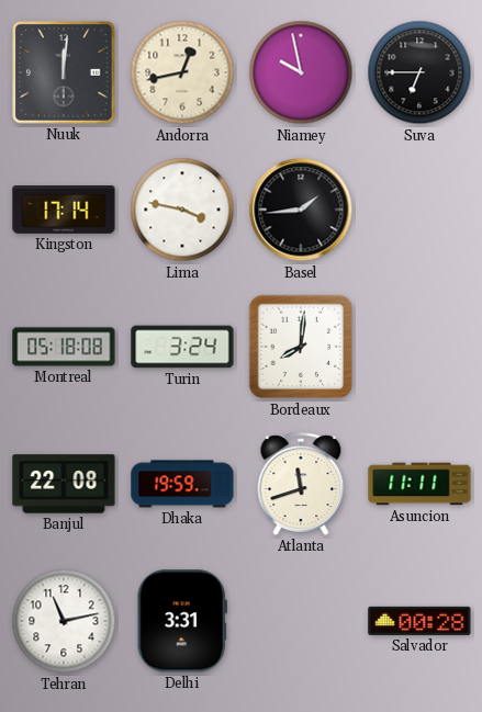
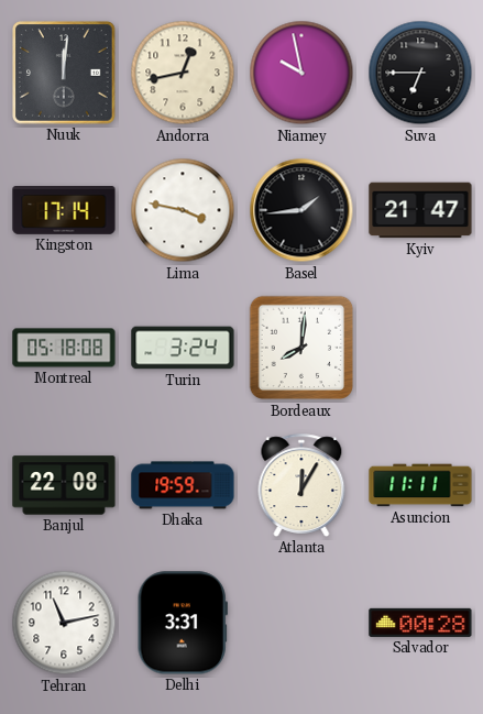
Kyiv: none -> 21:47 (420, 210)
Atlanta: 11:42 -> 12:05 (301, 485)
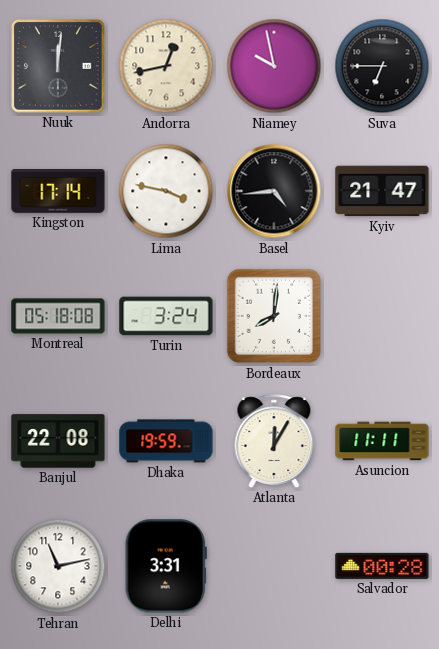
Basel: 1:44 -> 4:44 (274, 191)
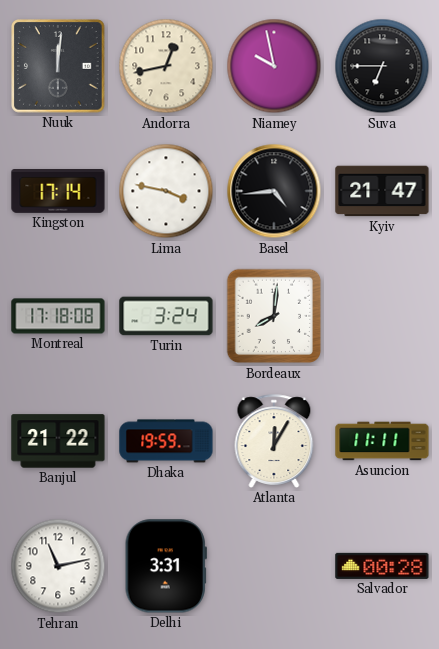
Montreal: 05:18 -> 17:18 (58, 316)
Banjul: 22:08 -> 21:22 (58, 441)
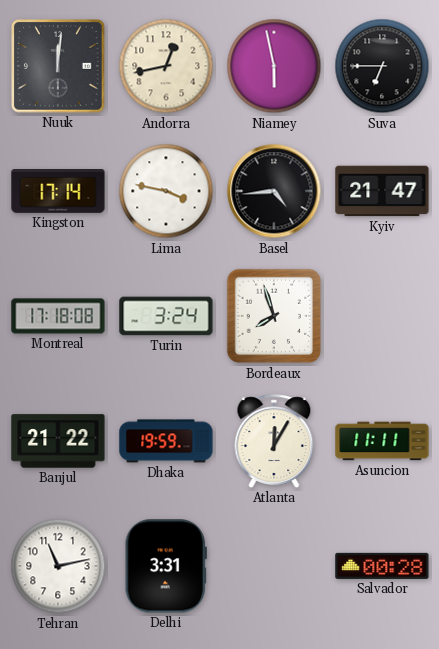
Niamey: 9:58 -> 5:58 (274, 66)
Bordeaux: 8:01 -> 7:57 (274, 316)
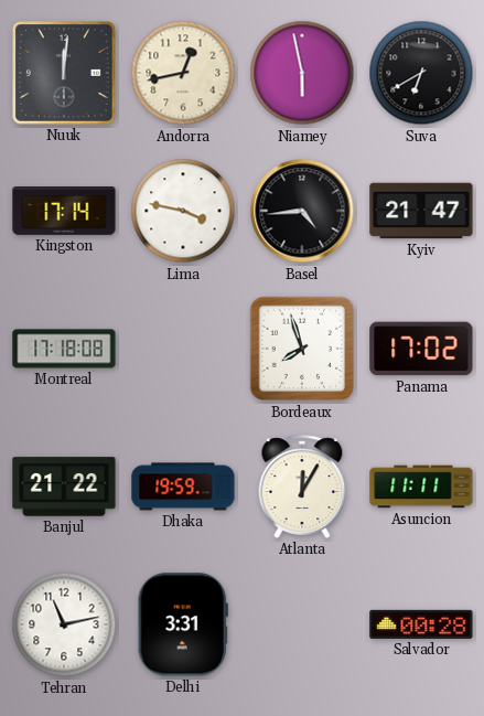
Suva: 6:45 -> 6:40 (421, 73)
Turin: 3:24 -> none (166, 316)
Panama: none -> 17:02 (421, 349)
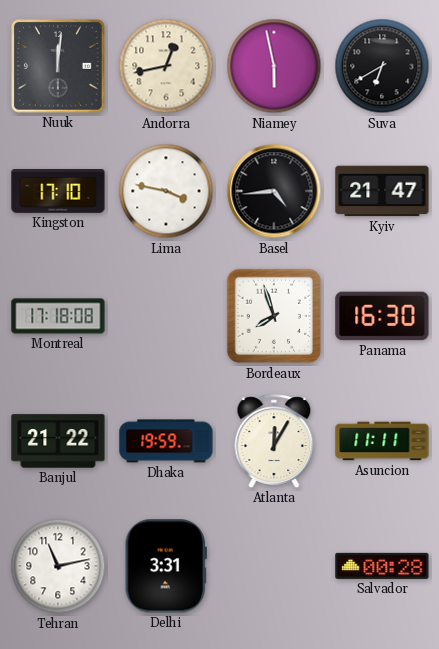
Kingston: 17:14 -> 17:10 (58, 192)
Panama: 17:02 -> 16:30 (382, 316)
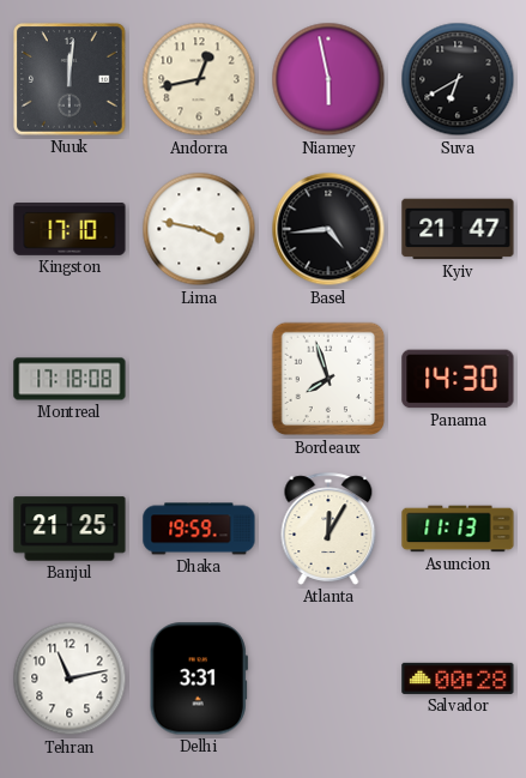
Panama: 16:30 -> 14:30 (458, 379)
Banjul: 21:22 -> 21:25 (69, 529)
Asuncion: 11:11 -> 11:13 (458, 529)
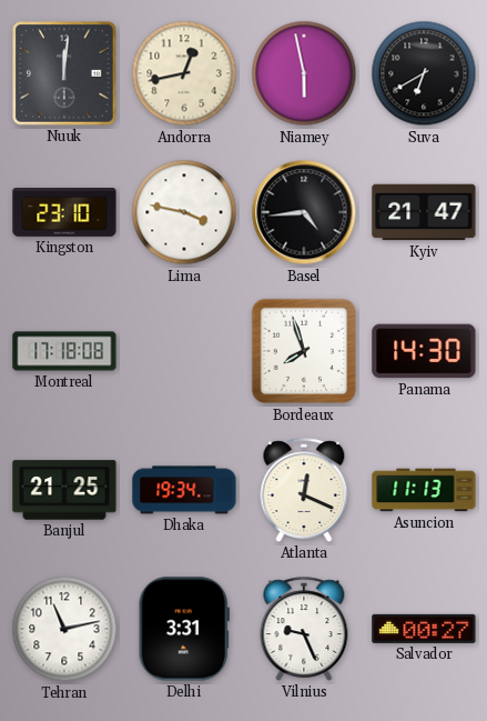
Kingston: 17:10 -> 23:10 (64, 213)
Dhaka: 19:59 -> 19:34 (184, 490)
Atlanta: 12:05 -> 12:19 (304, 490)
Vilnius: none -> 9:26 (304, 629)
Salvador: 00:28 -> 00:27 (424, 629)
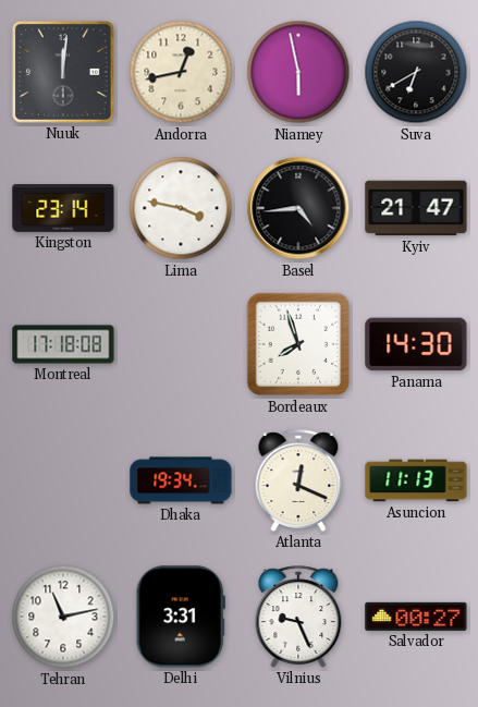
Kingston: 23:10 -> 23:14 (63, 209)
Banjul: 21:25 -> none (64, 490)
